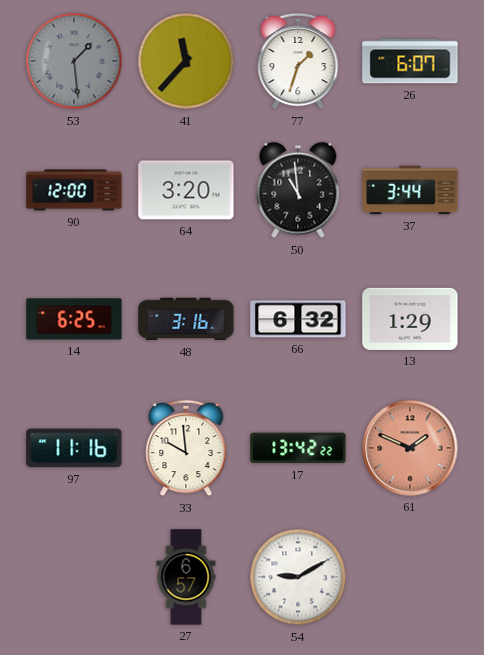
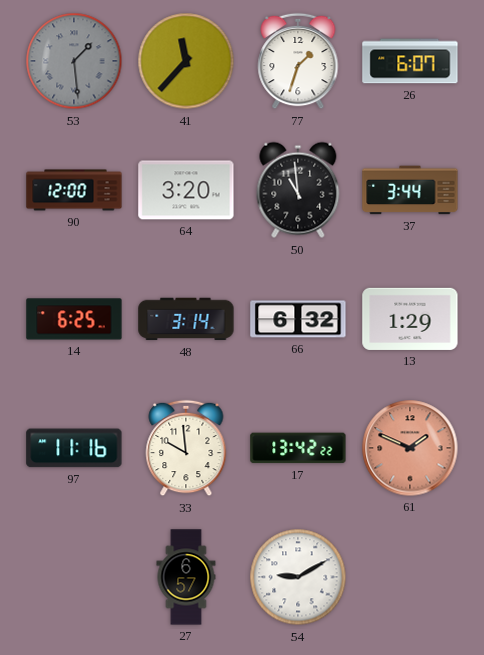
48: 3:16 -> 3:14 (186, 319)
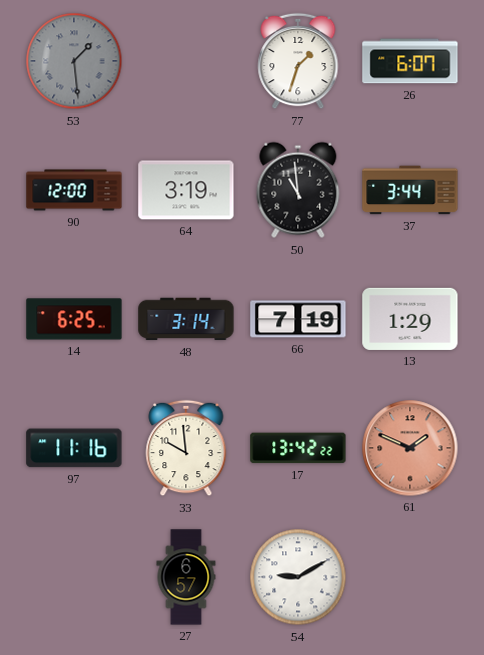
41: 11:37 -> none (186, 61)
64: 3:20 -> 3:19 (186, 190)
66: 6:32 -> 7:19 (298, 319)
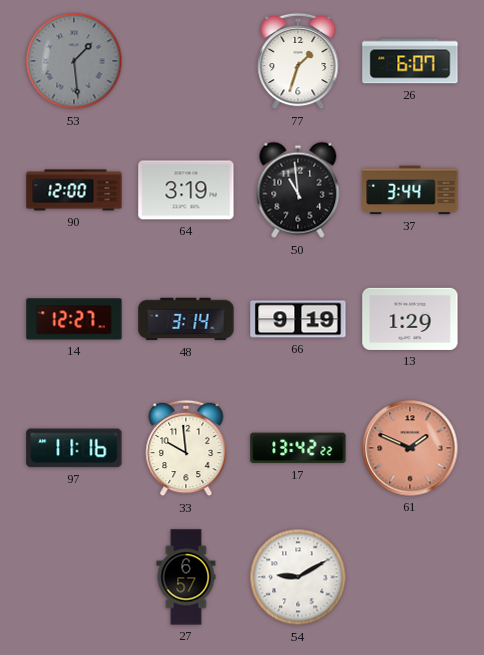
14: 6:25 -> 12:27 (74, 319)
66: 7:19 -> 9:19 (298, 319)
